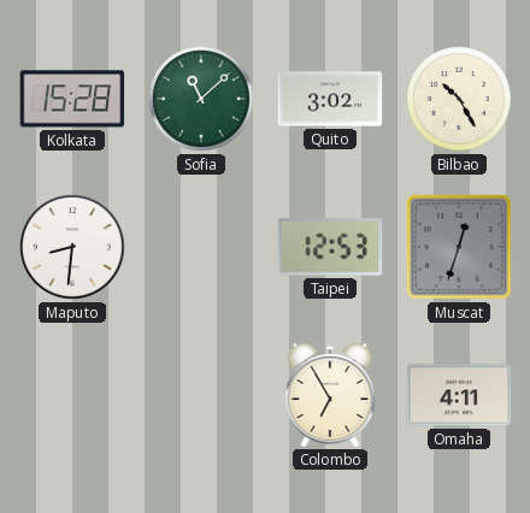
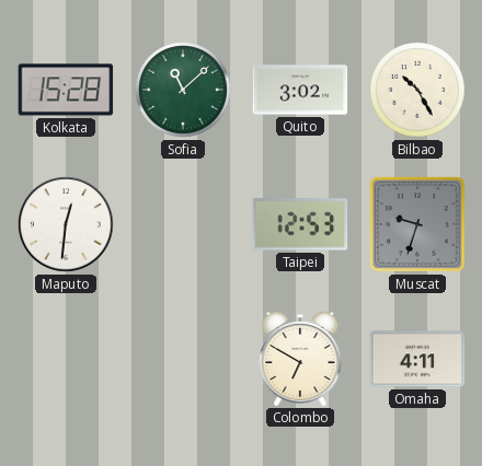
Maputo: 8:31 -> 12:31 (66, 224)
Muscat: 12:33 -> 9:33 (417, 224)
Colombo: 6:55 -> 6:50 (300, 358)
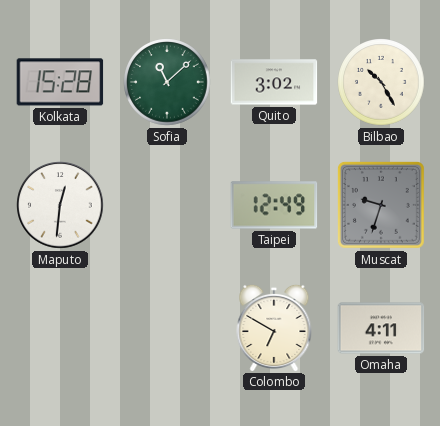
Taipei: 12:53 -> 12:49 (274, 205)
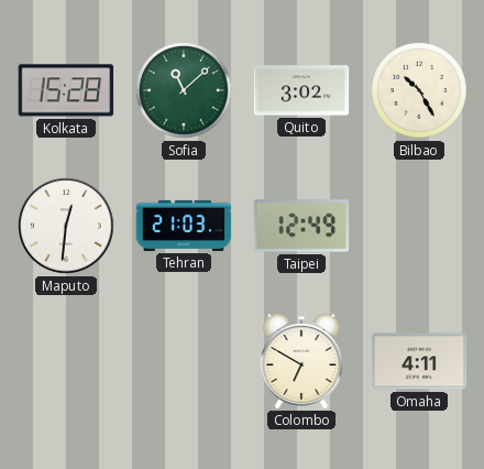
Tehran: none -> 21:03 (184, 226)
Muscat: 9:33 -> none (381, 205)
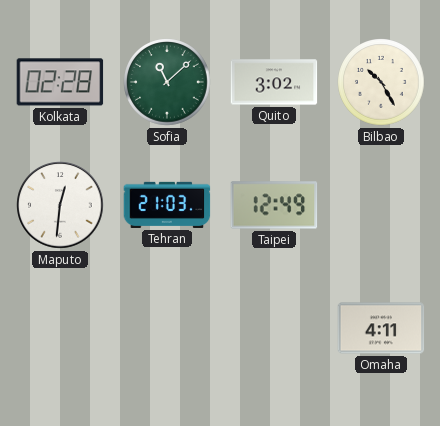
Kolkata: 15:28 -> 02:28 (60, 82)
Colombo: 6:50 -> none (301, 360)
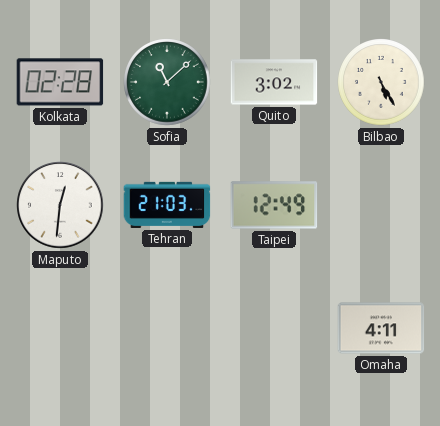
Bilbao: 10:25 -> 5:25 (381, 82)
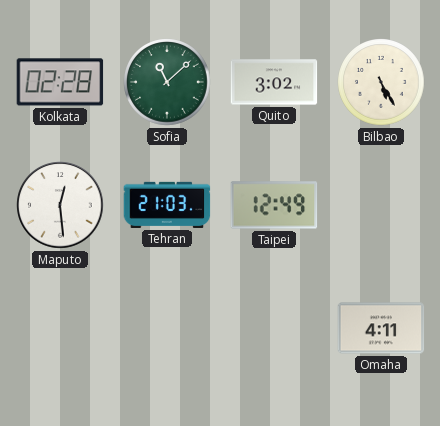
Maputo: 12:31 -> 12:29 (60, 205)
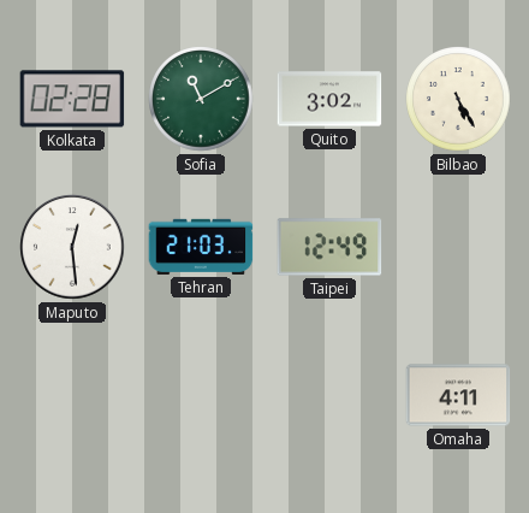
Sofia: 11:08 -> 11:10 (201, 99)
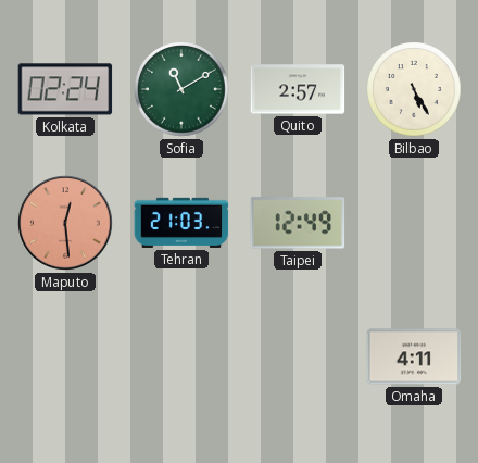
Kolkata: 02:28 -> 02:24 (65, 89)
Quito: 3:02 -> 2:57 (298, 89)
Maputo dial: white -> salmon (65, 223)
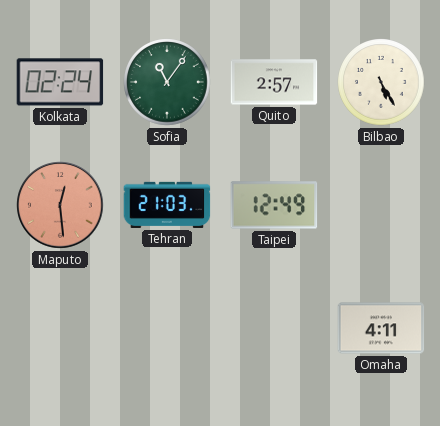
Sofia: 11:10 -> 11:06 (167, 82)
